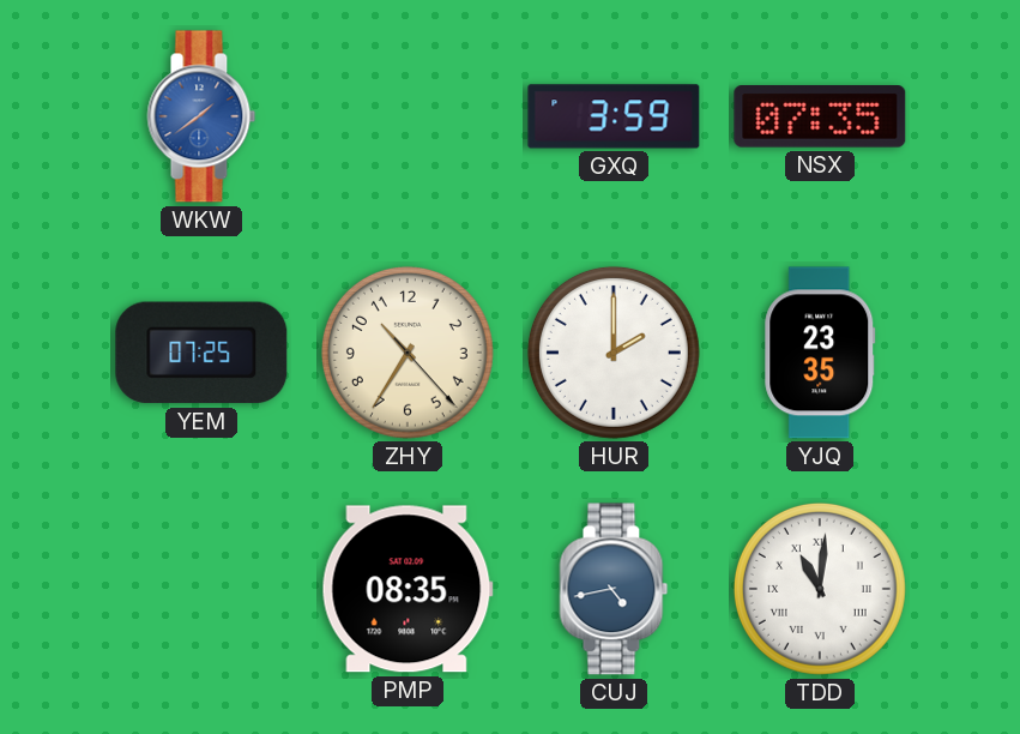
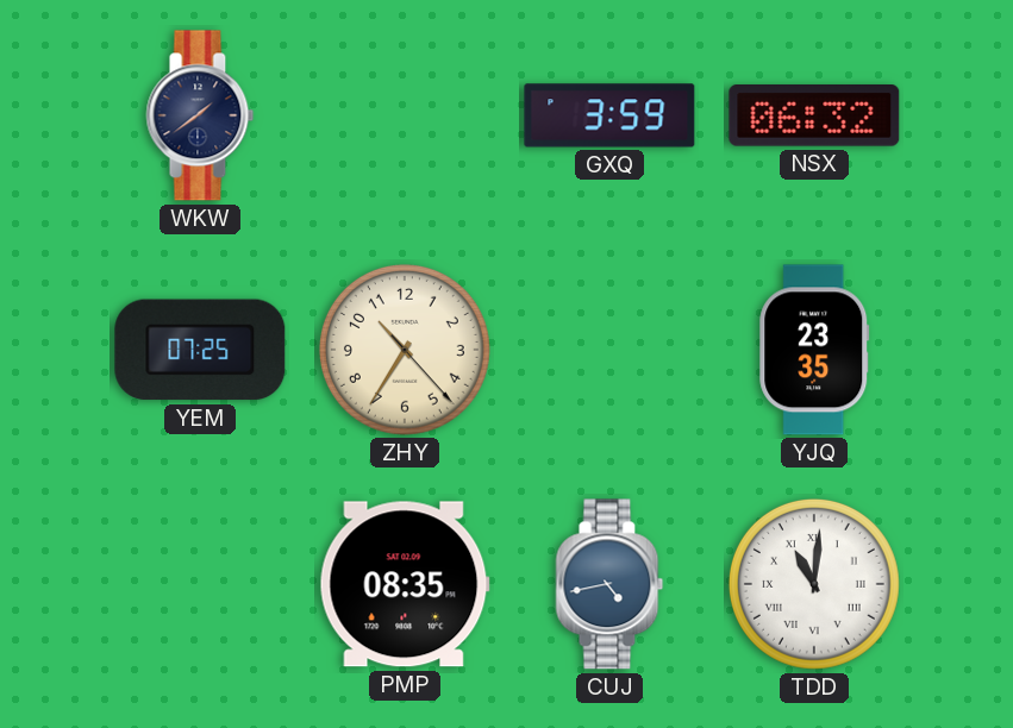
WKW dial: blue -> navy (200, 115)
NSX: 07:35 -> 06:32 (814, 117)
HUR: 2:00 -> none (614, 353)
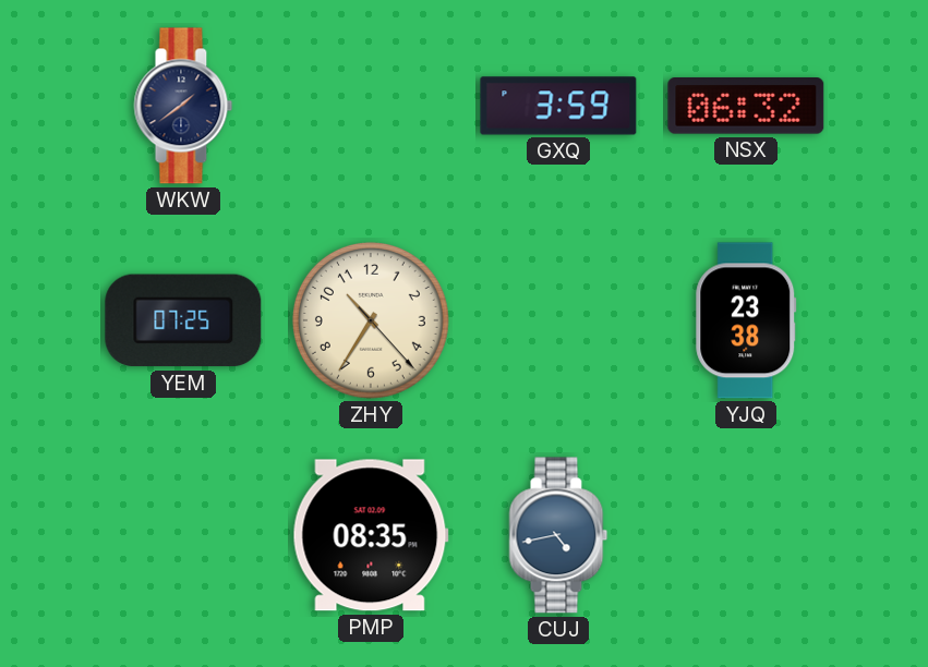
YJQ: 23:35 -> 23:38 (746, 320)
TDD: 11:01 -> none (814, 584)
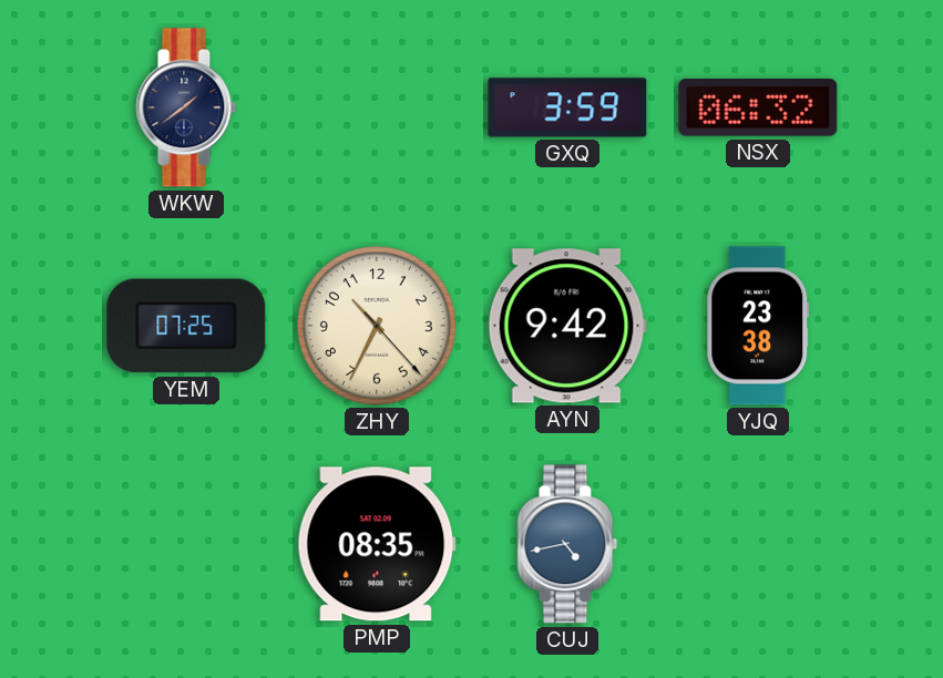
ZHY: 10:35 -> 10:34 (377, 326)
AYN: none -> 9:42 (567, 326)
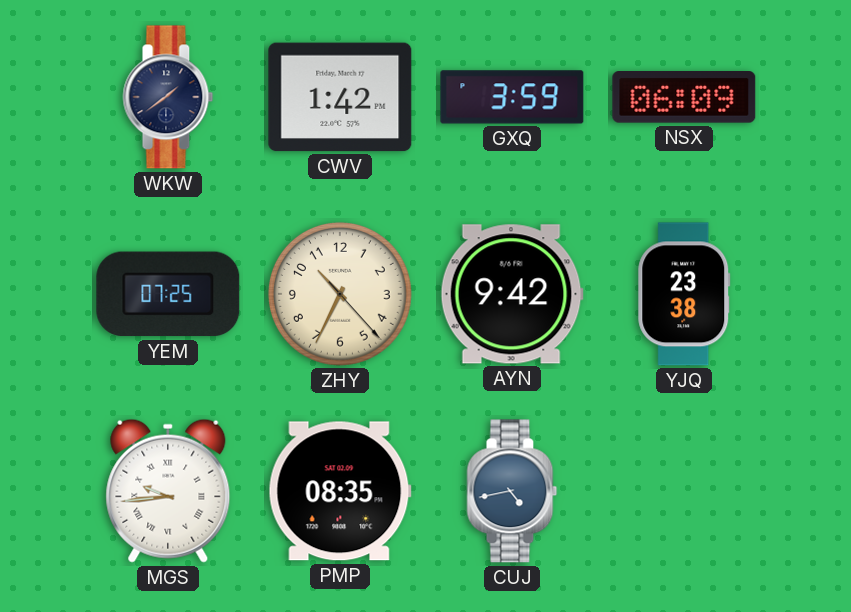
CWV: none -> 1:42 (340, 97)
NSX: 06:32 -> 06:09 (684, 98)
MGS: none -> 9:44 (168, 491)
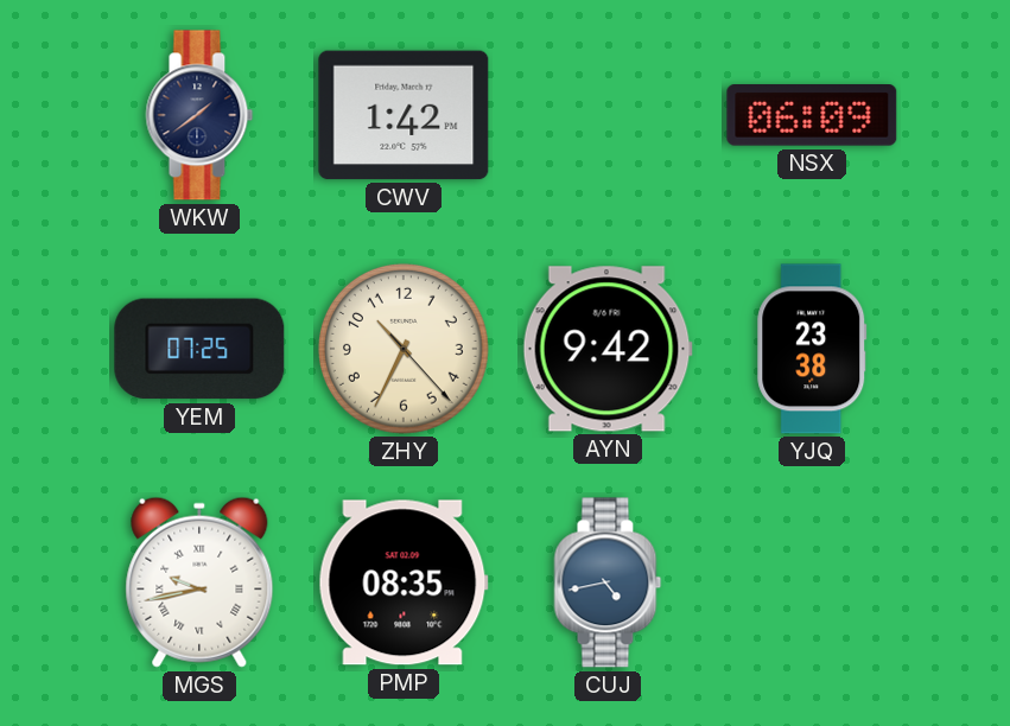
GXQ: 3:59 -> none (512, 97)
MGS: 9:44 -> 9:43 (199, 582)
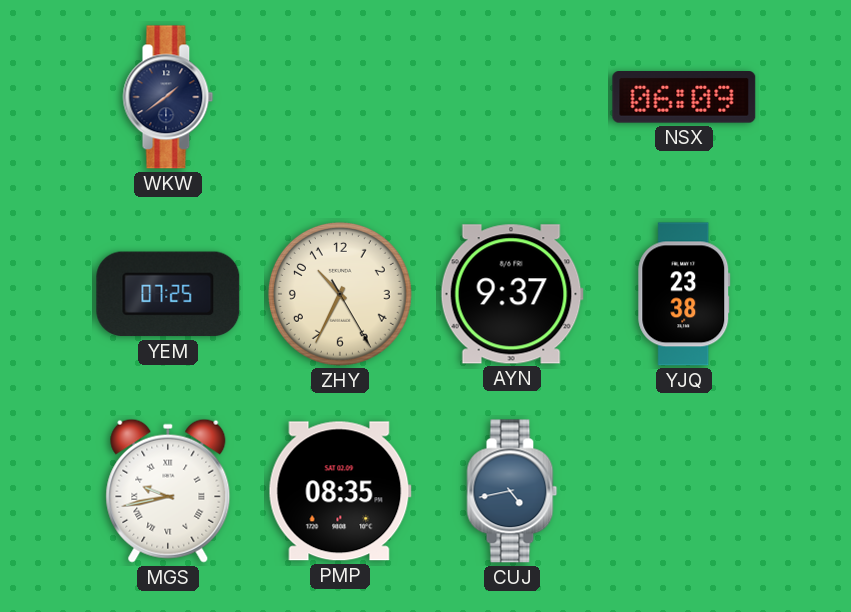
CWV: 1:42 -> none (404, 115)
ZHY: 10:34:23 -> 10:34:25 (340, 294)
AYN: 9:42 -> 9:37 (512, 294)
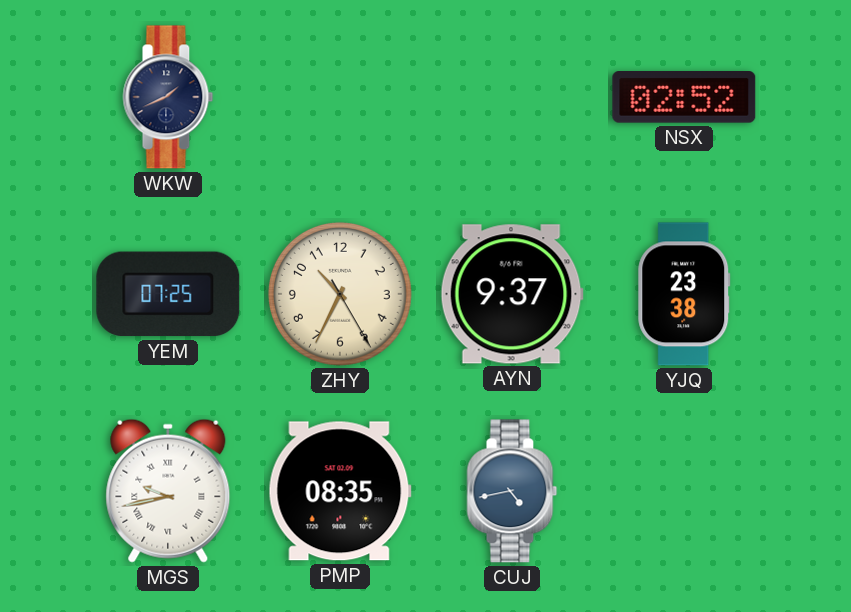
WKW: 1:39 -> 1:41 (168, 97)
NSX: 06:09 -> 02:52 (684, 98)
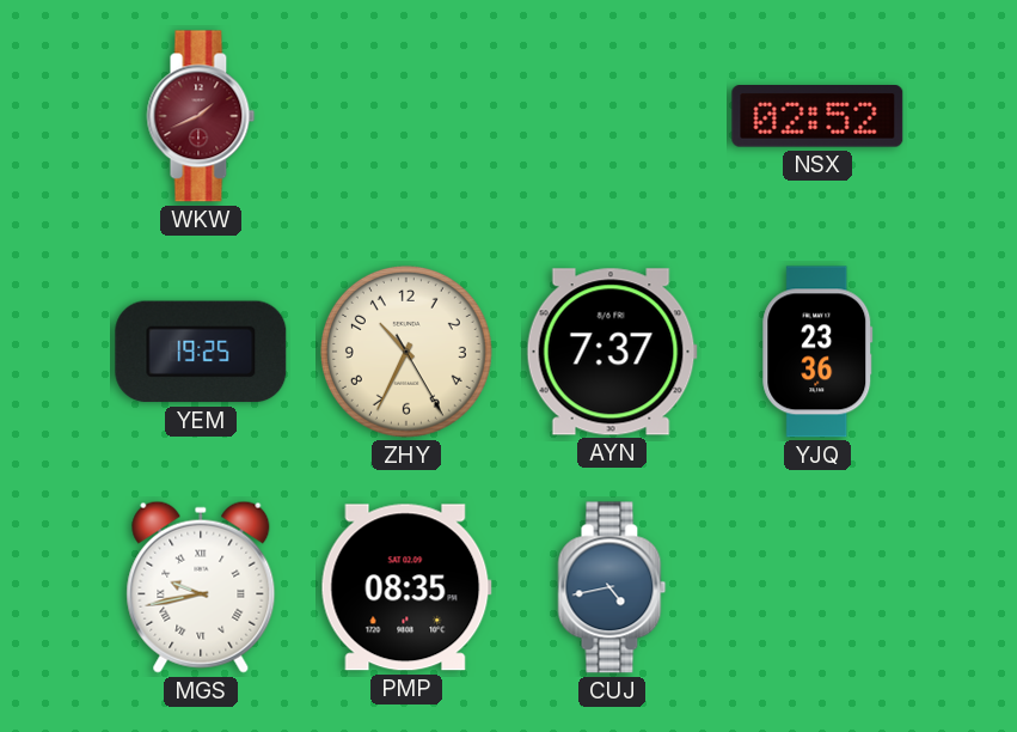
WKW dial: navy -> burgundy (201, 116)
YEM: 07:25 -> 19:25 (201, 352)
AYN: 9:37 -> 7:37 (612, 352)
YJQ: 23:38 -> 23:36 (817, 352)
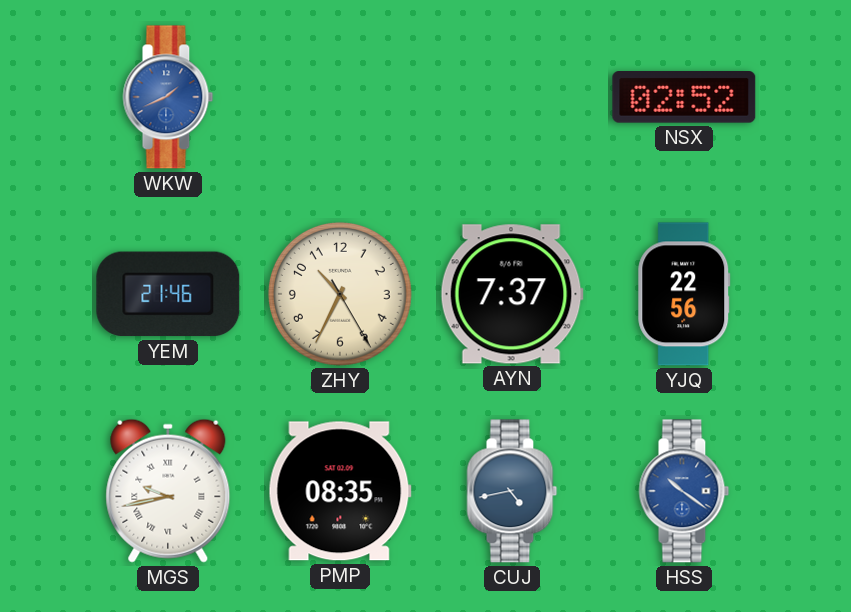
WKW dial: burgundy -> blue (168, 97)
YEM: 19:25 -> 21:46 (168, 294)
YJQ: 23:36 -> 22:56 (684, 294)
HSS: none -> 10:21 (684, 491)
